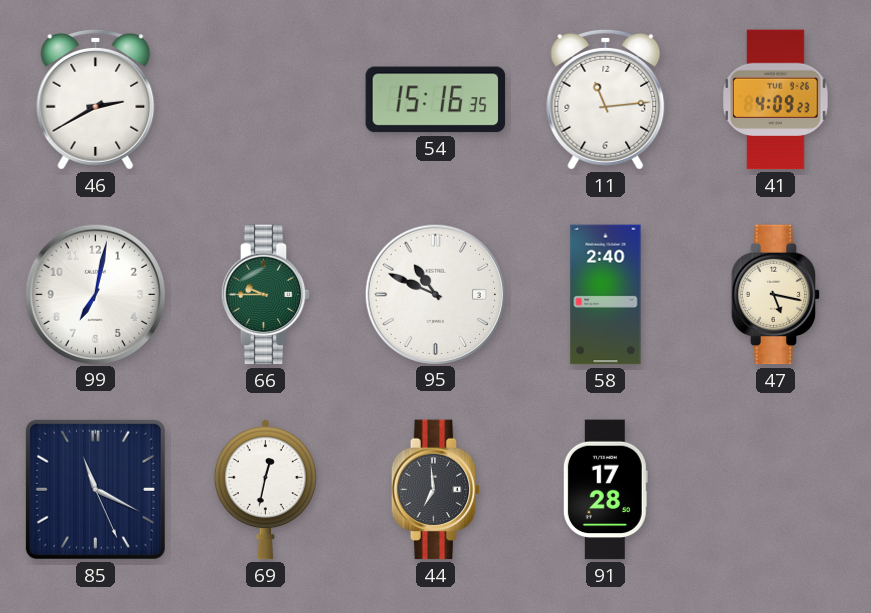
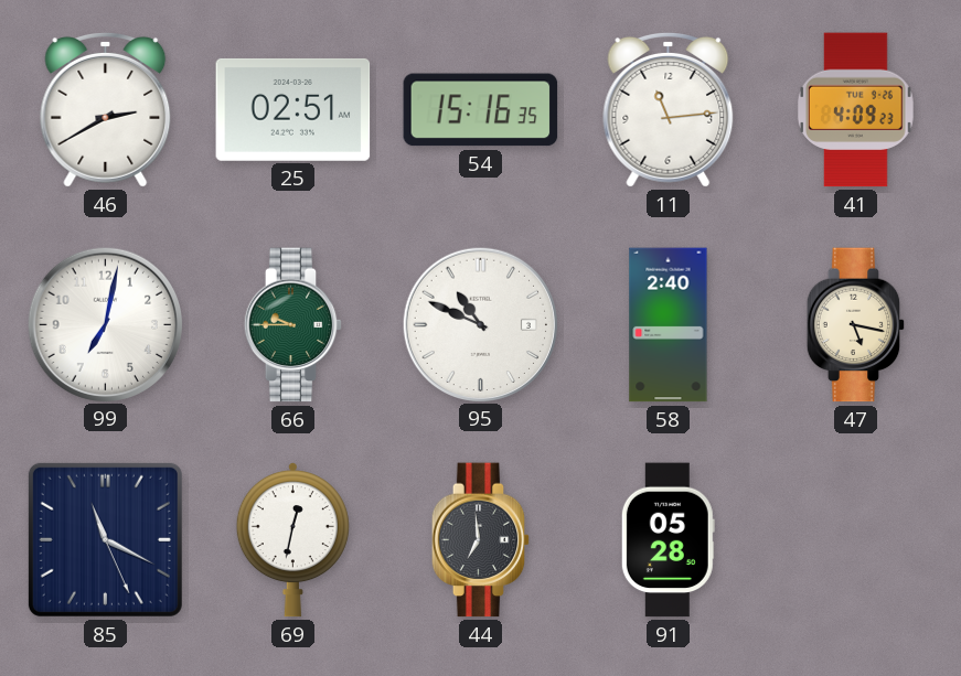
25: none -> 02:51 (293, 109)
91: 17:28 -> 05:28 (668, 540)
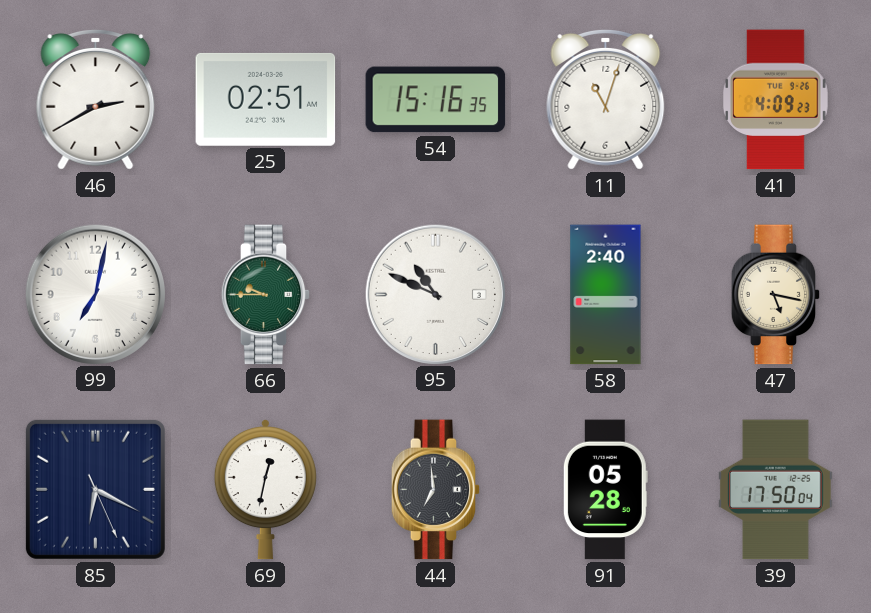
11: 11:14 -> 11:03 (606, 100)
85: 11:19 -> 6:19 (95, 489)
39: none -> 17:50 (776, 490)
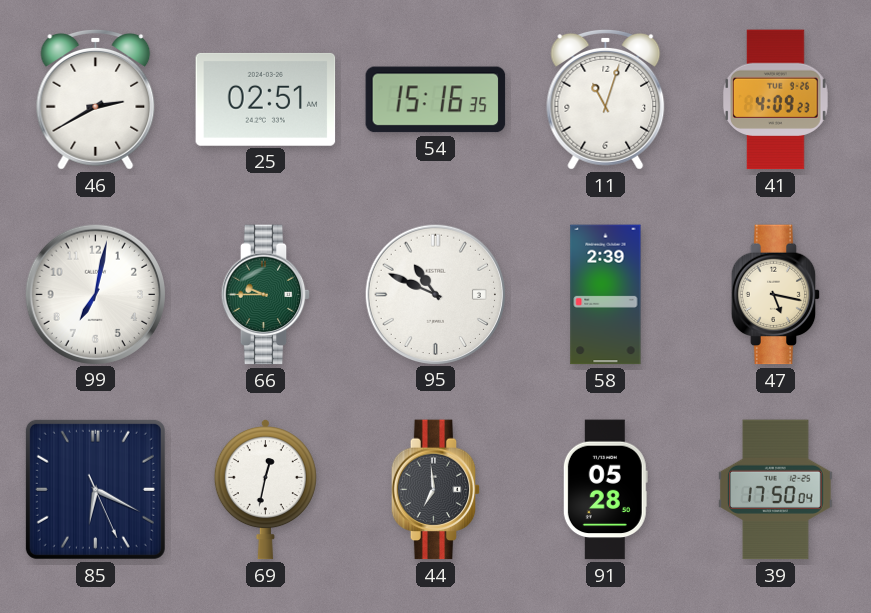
58: 2:40 -> 2:39 (606, 295)
